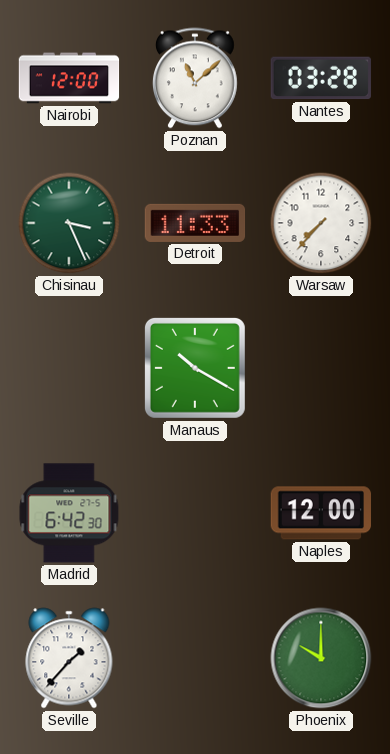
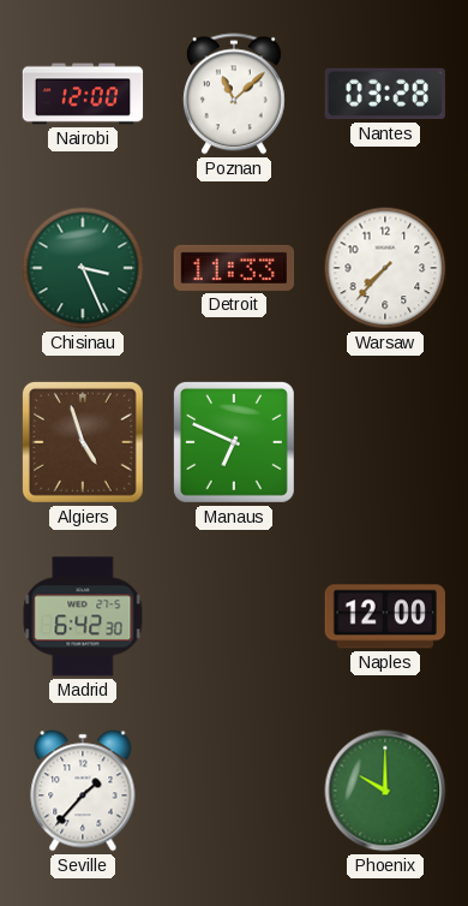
Algiers: none -> 4:57 (83, 442)
Manaus: 10:20 -> 6:49 (234, 442)
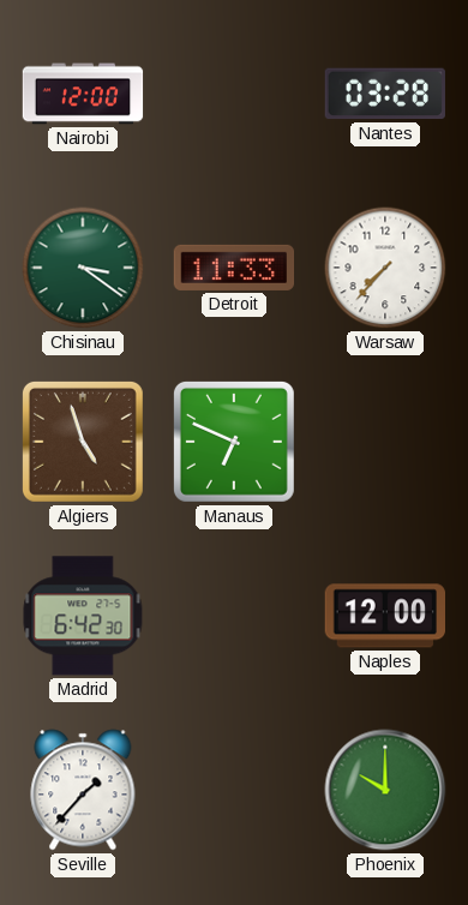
Poznan: 11:08 -> none (234, 94)
Chisinau: 3:26 -> 3:21 (83, 268)
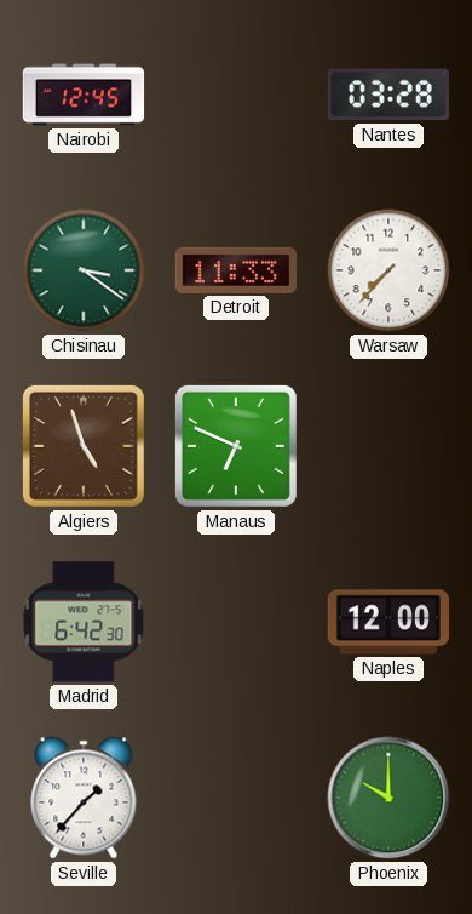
Nairobi: 12:00 -> 12:45 (84, 95)
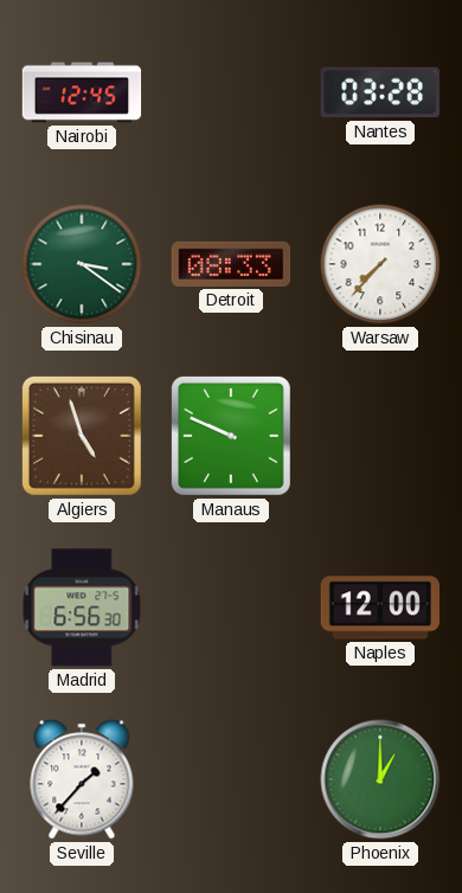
Detroit: 11:33 -> 08:33 (231, 264)
Manaus: 6:49 -> 9:49 (231, 436)
Madrid: 6:42 -> 6:56 (82, 608)
Phoenix: 10:00 -> 1:00 (380, 779)
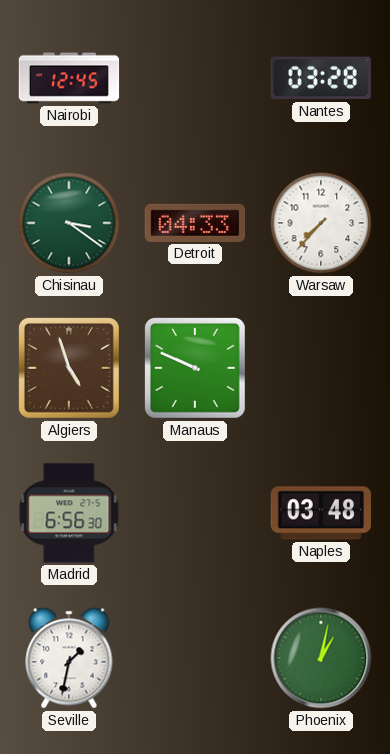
Detroit: 08:33 -> 04:33 (195, 223)
Naples: 12:00 -> 03:48 (320, 513)
Seville: 1:37 -> 1:32 (69, 658)
Phoenix: 1:00 -> 1:02 (321, 658)
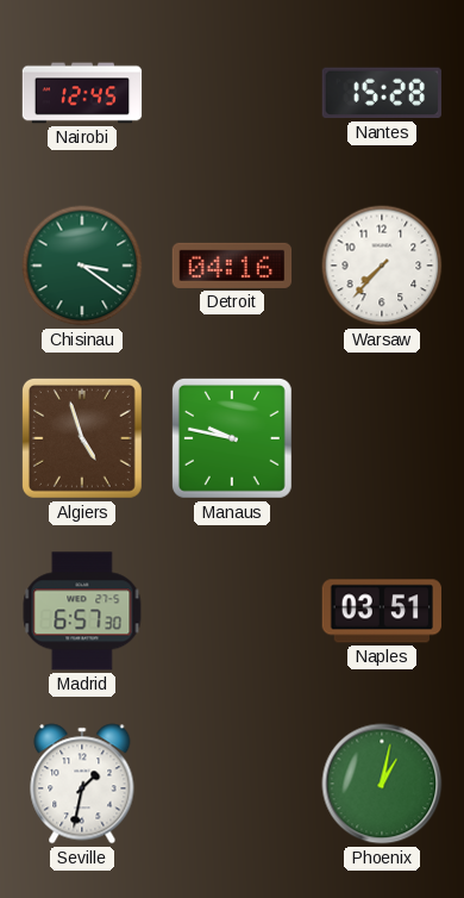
Nantes: 03:28 -> 15:28 (382, 93)
Detroit: 04:33 -> 04:16 (232, 266)
Manaus: 9:49 -> 9:47 (232, 438)
Madrid: 6:56 -> 6:57 (82, 611)
Naples: 03:48 -> 03:51 (381, 611)
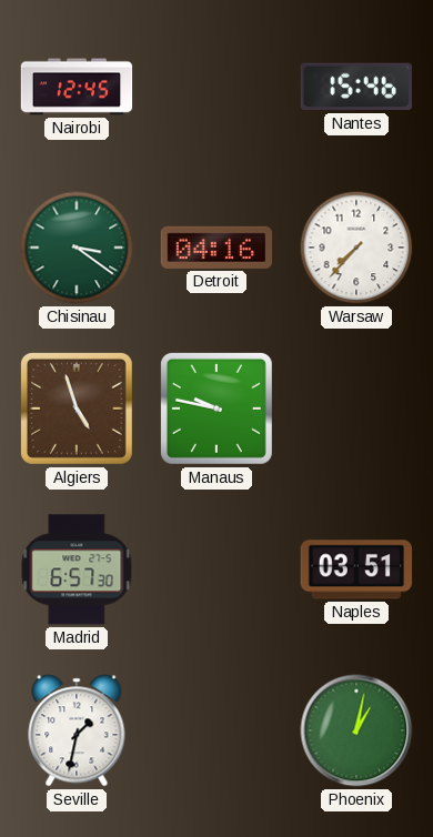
Nantes: 15:28 -> 15:46 (356, 87)
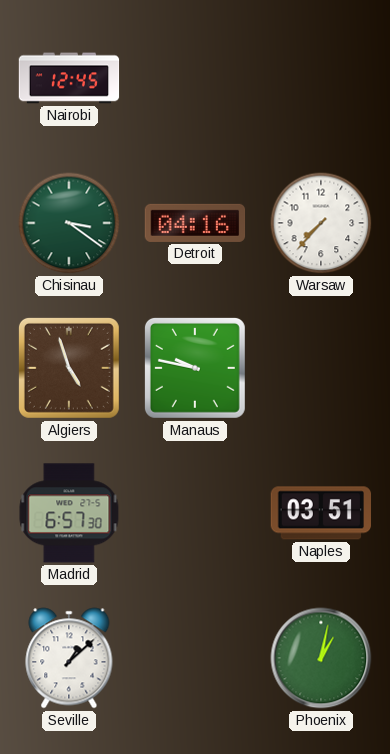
Nantes: 15:46 -> none (356, 87)
Seville: 1:32 -> 1:08 (69, 658)
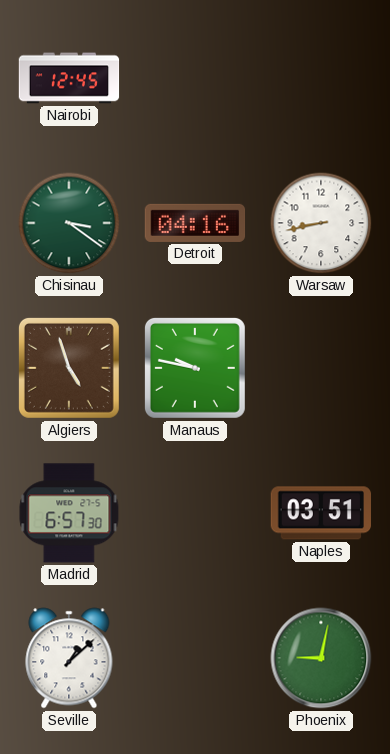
Warsaw: 7:37 -> 8:43 (321, 223)
Phoenix: 1:02 -> 9:02 (321, 658)
